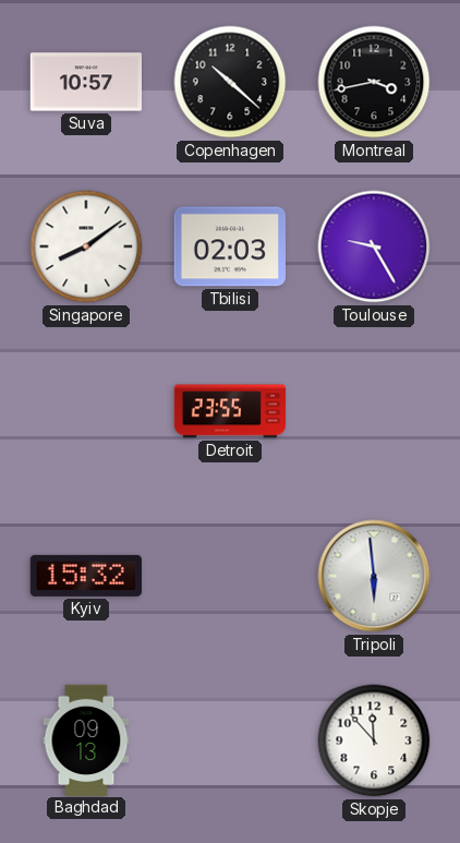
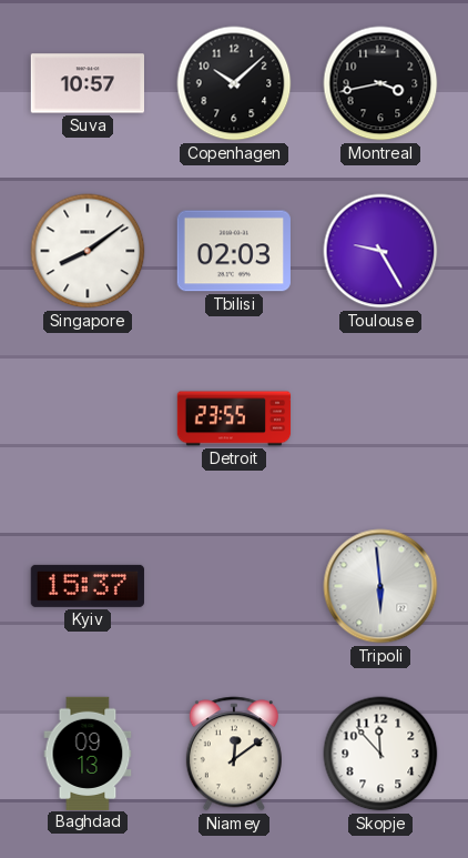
Copenhagen: 10:22 -> 10:08 (234, 83)
Kyiv: 15:32 -> 15:37 (88, 586)
Niamey: none -> 12:09 (234, 754)
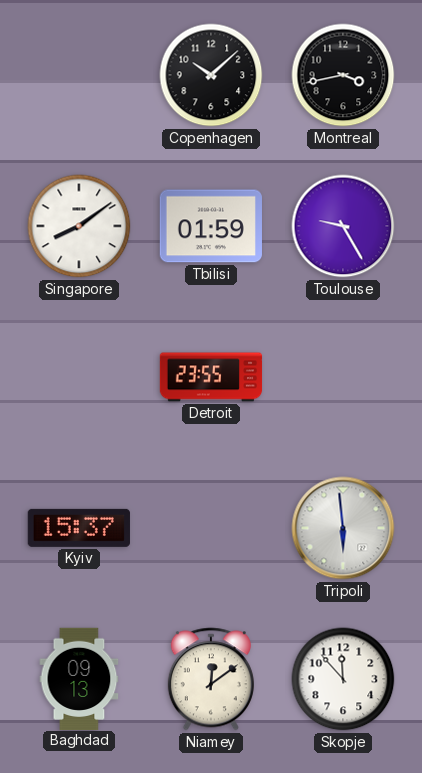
Suva: 10:57 -> none (87, 83)
Tbilisi: 02:03 -> 01:59 (211, 226)
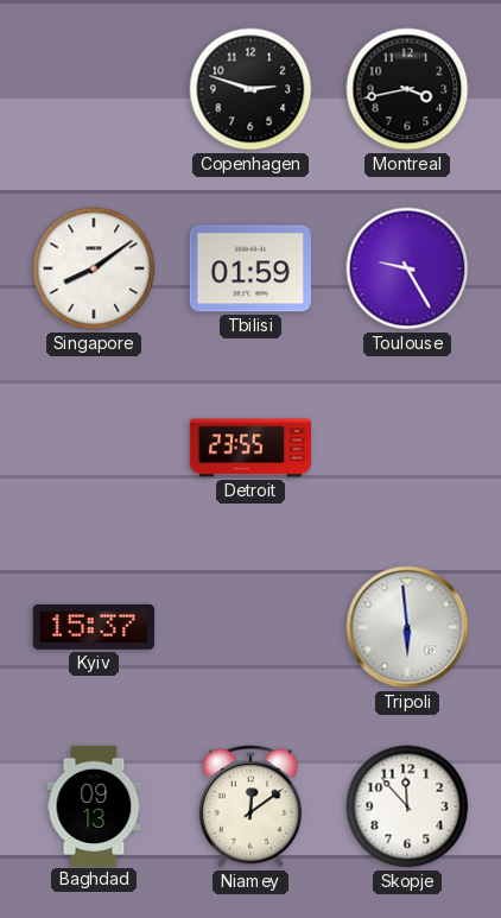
Copenhagen: 10:08 -> 2:48 (251, 89)
